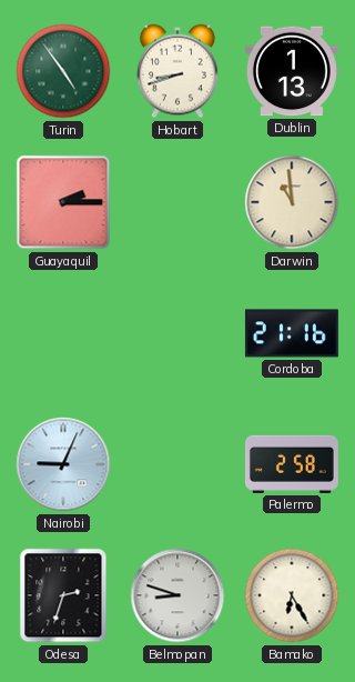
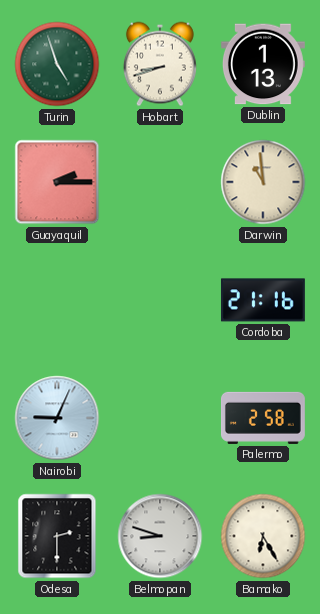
Turin: 4:54 -> 4:57 (57, 64)
Odesa: 2:33 -> 2:30 (57, 536)
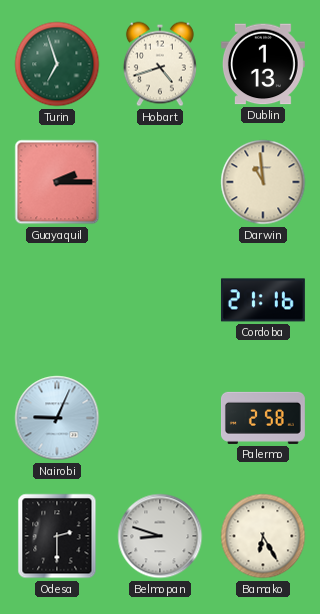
Turin: 4:57 -> 6:57 (57, 64)
Hobart: 8:42 -> 4:42 (160, 64)
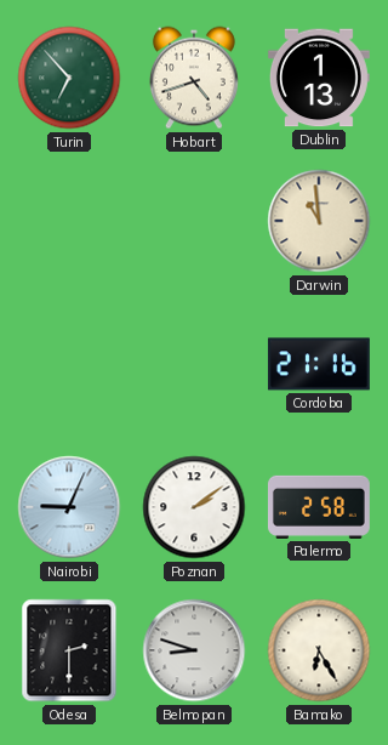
Turin: 6:57 -> 6:53 (69, 78)
Guayaquil: 2:15 -> none (57, 182)
Poznan: none -> 2:09 (194, 507)
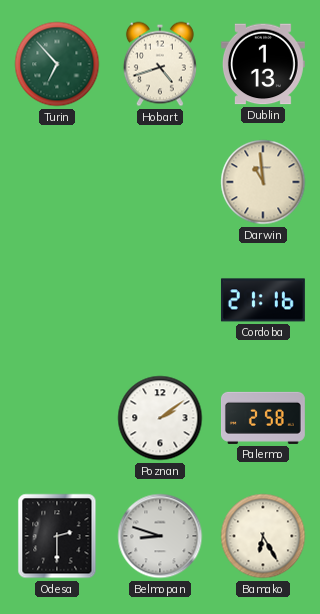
Nairobi: 9:04 -> none (69, 507)
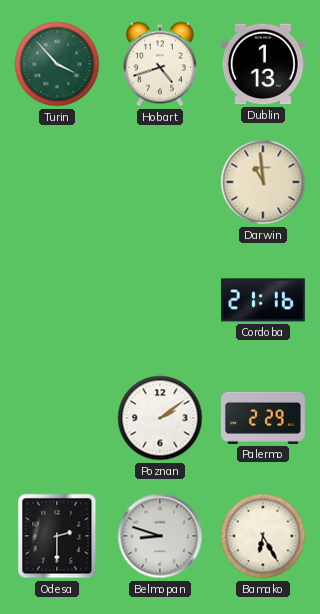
Turin: 6:53 -> 3:53 (57, 64)
Palermo: 2:58 -> 2:29 (263, 418)
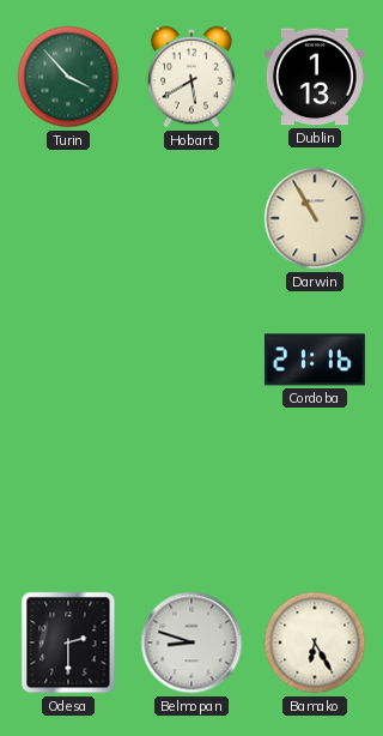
Hobart: 4:42 -> 5:40 (191, 77)
Darwin: 10:59 -> 10:55 (315, 218)
Poznan: 2:09 -> none (160, 418)
Palermo: 2:29 -> none (263, 418)
